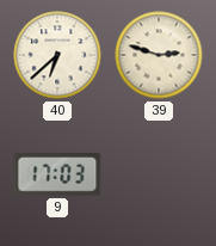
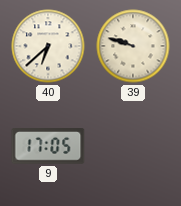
39: 2:48 -> 9:48 (133, 46)
9: 17:03 -> 17:05 (48, 147)
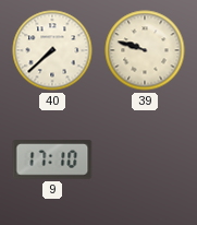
40: 6:38 -> 7:38 (52, 50)
9: 17:05 -> 17:10 (52, 161)
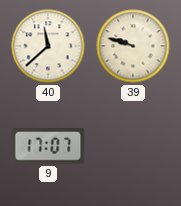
40: 7:38 -> 11:38 (48, 46)
9: 17:10 -> 17:07 (48, 147)
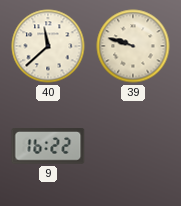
9: 17:07 -> 16:22 (48, 147)
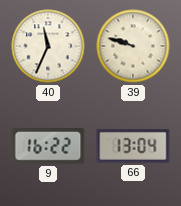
40: 11:38 -> 11:34 (48, 46)
66: none -> 13:04 (133, 146)
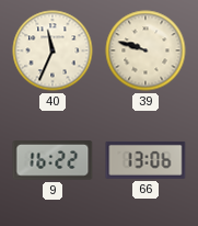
66: 13:04 -> 13:06 (145, 160)
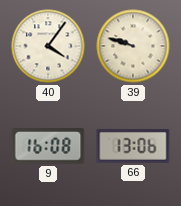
40: 11:34 -> 4:06 (48, 46)
9: 16:22 -> 16:08 (48, 147)
